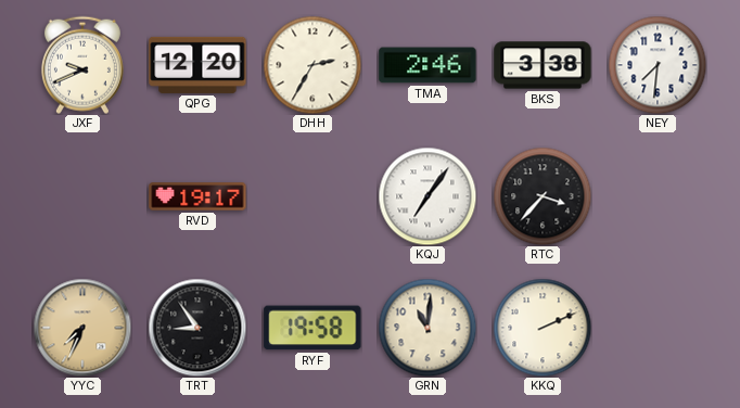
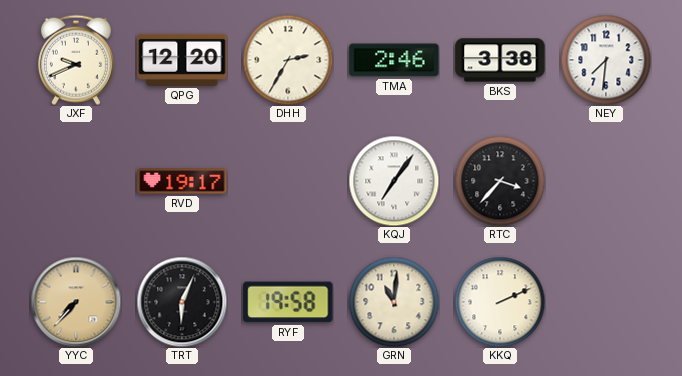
YYC: 7:34 -> 7:37 (76, 302)
TRT: 8:54 -> 6:04 (182, 302)
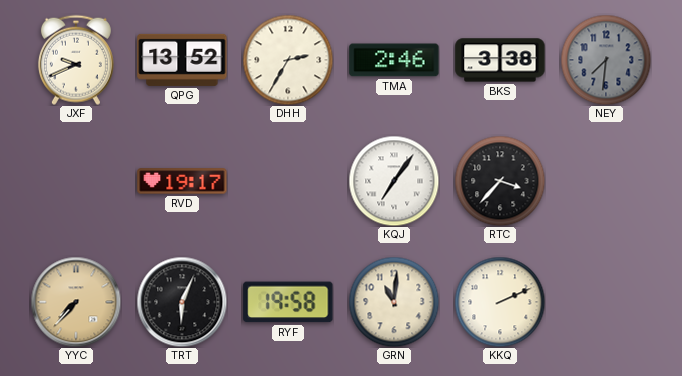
QPG: 12:20 -> 13:52 (182, 60)
NEY dial: white -> grey (606, 60)
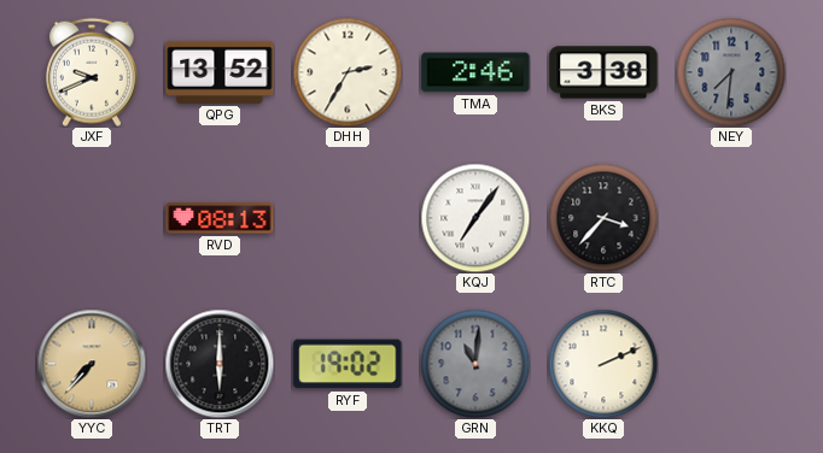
RVD: 19:17 -> 08:13 (220, 218)
TRT: 6:04 -> 6:00 (220, 364)
RYF: 19:58 -> 19:02 (348, 364)
GRN dial: cream -> grey (475, 364)
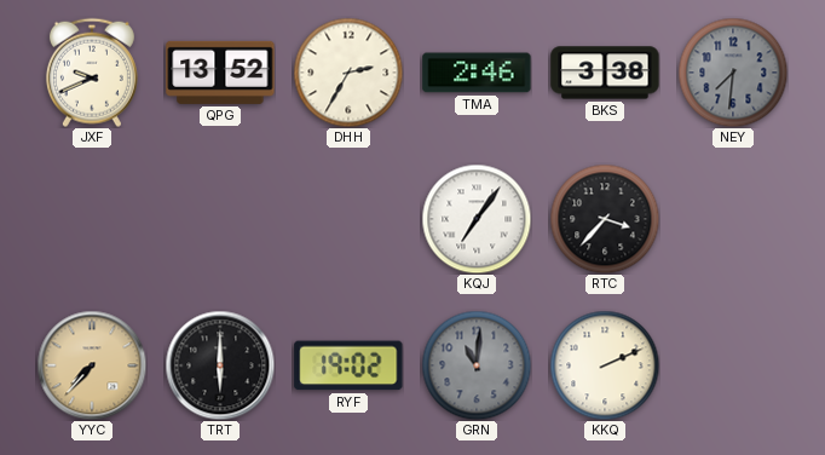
RVD: 08:13 -> none (220, 218)
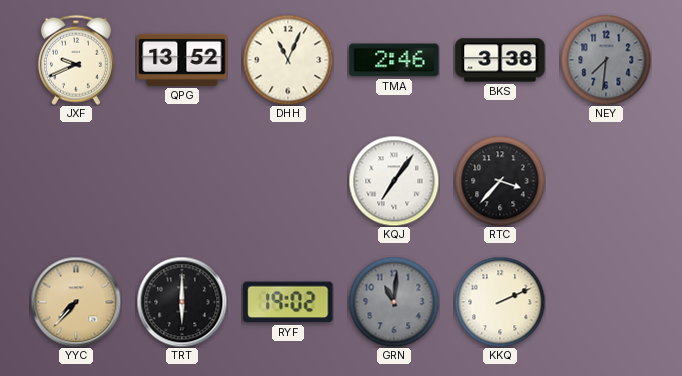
DHH: 2:35 -> 11:04 (288, 60)
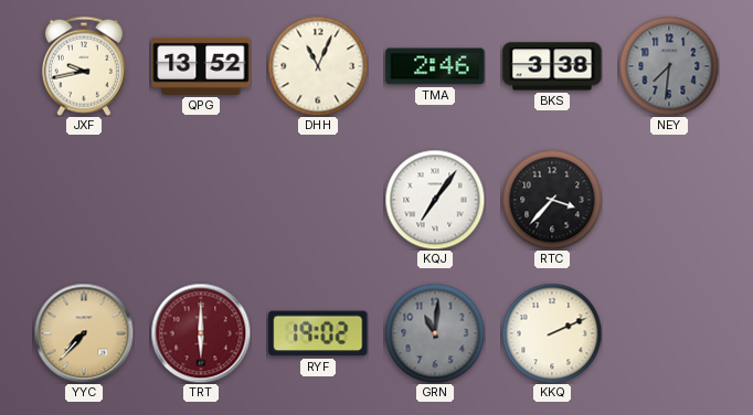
JXF: 9:41 -> 9:43 (84, 66)
TRT dial: black -> burgundy (201, 333)
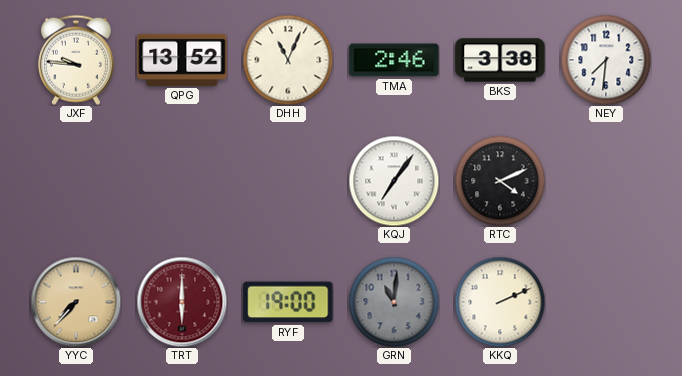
JXF: 9:43 -> 9:46 (76, 60)
NEY dial: grey -> white (606, 60)
RTC: 3:37 -> 4:11 (500, 181)
RYF: 19:02 -> 19:00 (288, 302)
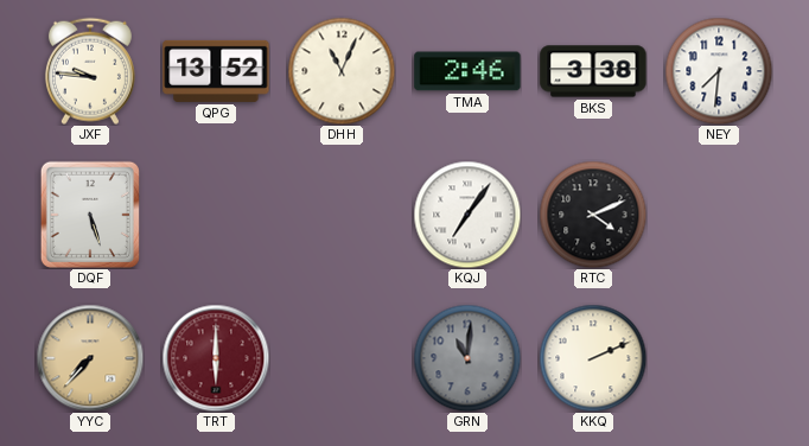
DQF: none -> 5:27 (90, 215)
RYF: 19:00 -> none (288, 302)
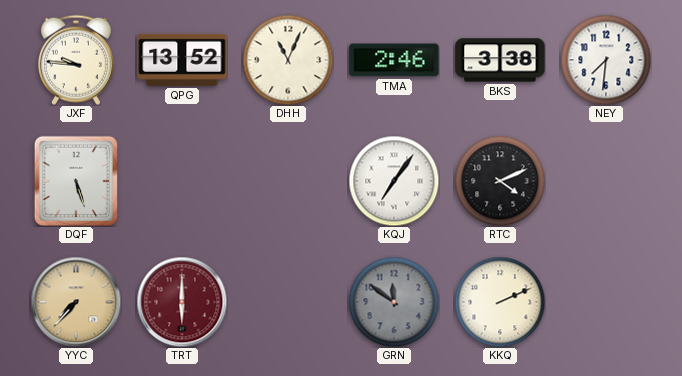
GRN: 11:01 -> 11:51 (394, 302)
